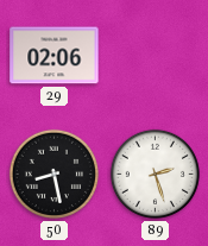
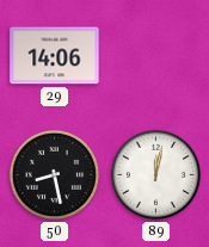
29: 02:06 -> 14:06 (55, 56)
89: 2:27 -> 12:02 (155, 174)
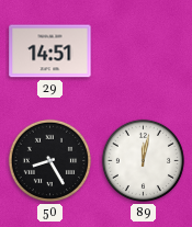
29: 14:06 -> 14:51 (50, 52)
50: 8:28 -> 8:25 (49, 160)
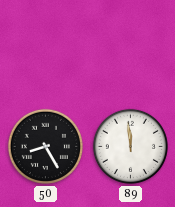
29: 14:51 -> none (50, 52)
89: 12:02 -> 11:59 (130, 146)
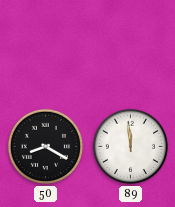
50: 8:25 -> 8:20 (45, 146)
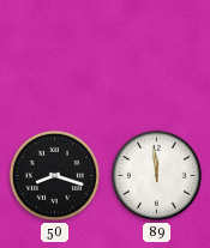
50: 8:20 -> 8:18 (54, 175)
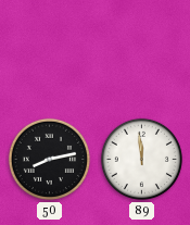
50: 8:18 -> 8:13 (49, 159)
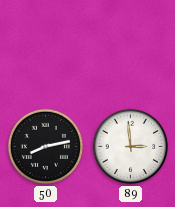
89: 11:59 -> 2:59 (130, 146)
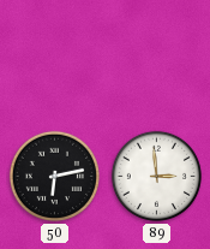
50: 8:13 -> 6:13 (54, 176)
